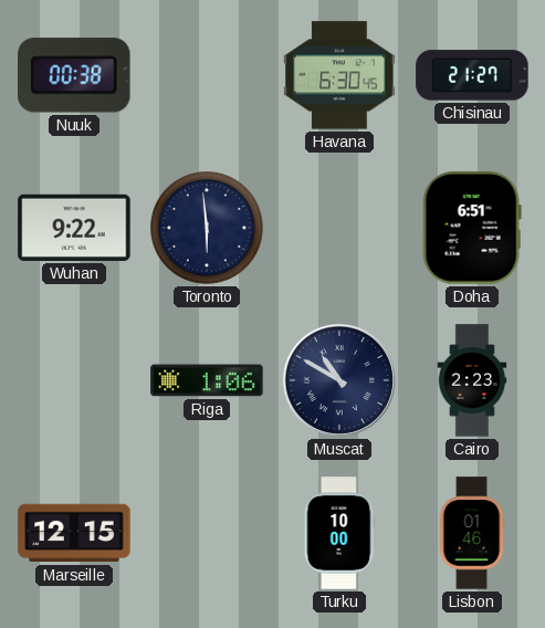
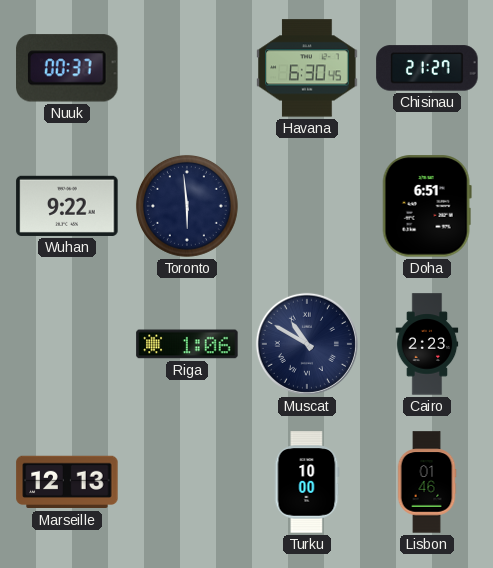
Nuuk: 00:38 -> 00:37 (67, 68)
Marseille: 12:15 -> 12:13 (67, 482)
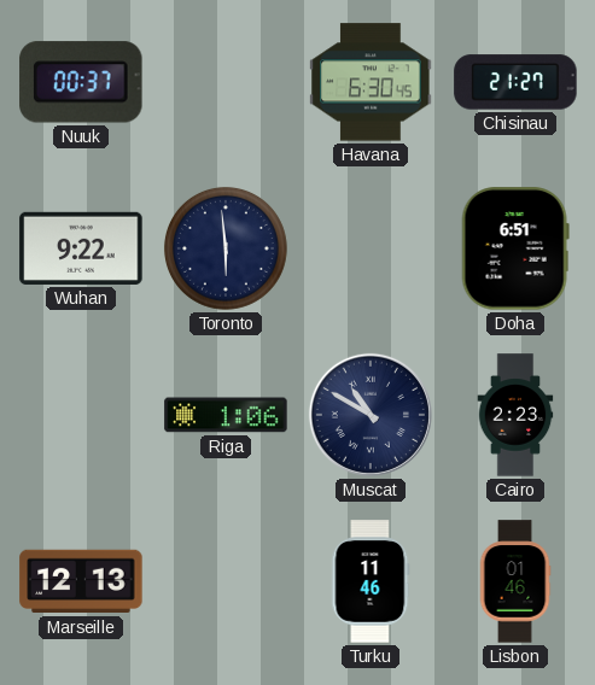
Turku: 10:00 -> 11:46 (371, 581)
